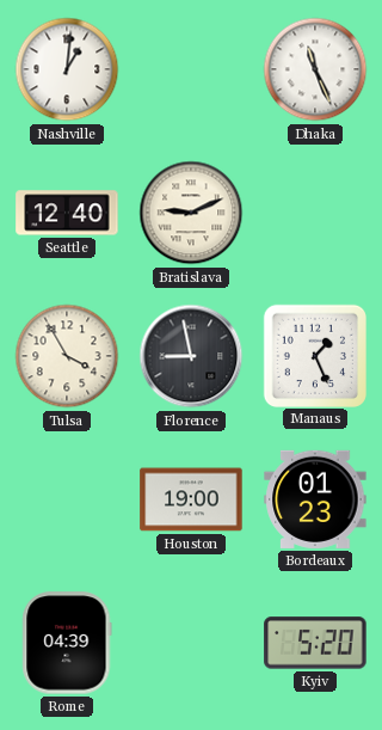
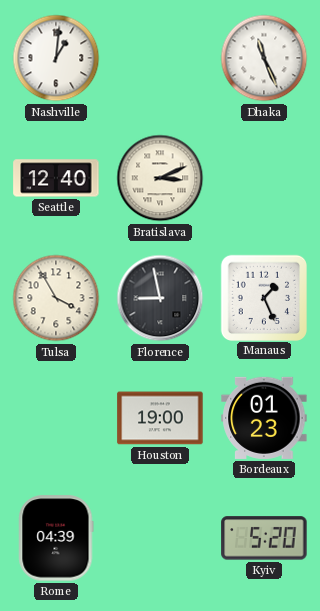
Bratislava: 9:11 -> 3:11 (160, 178)
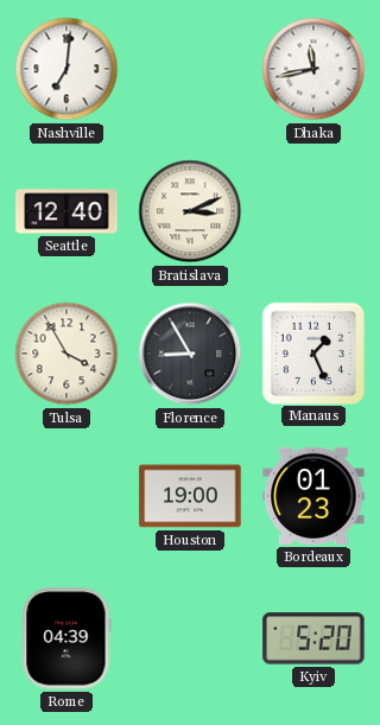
Nashville: 1:01 -> 7:01 (66, 69)
Dhaka: 11:26 -> 11:43 (313, 69)
Florence: 8:58 -> 8:55 (190, 354)
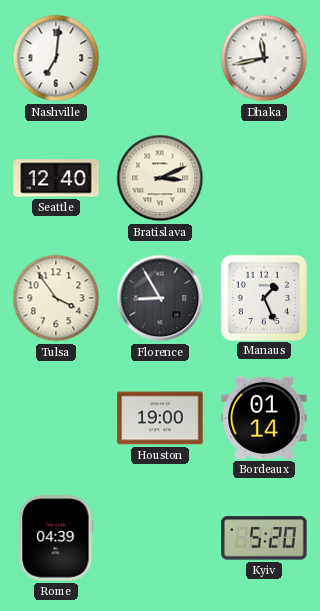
Tulsa: 3:55 -> 3:54 (56, 298)
Bordeaux: 01:23 -> 01:14 (264, 418)
